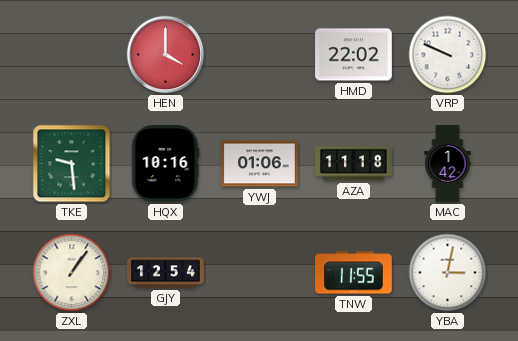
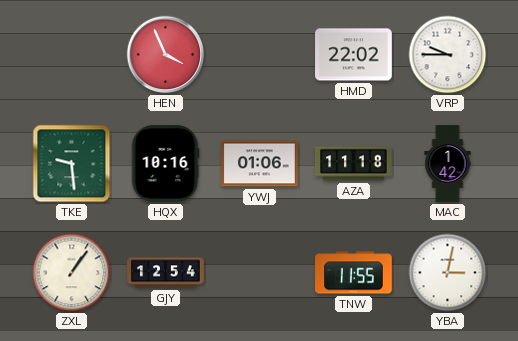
HEN: 4:00 -> 3:56 (166, 55)
VRP: 9:49 -> 9:45 (448, 55)
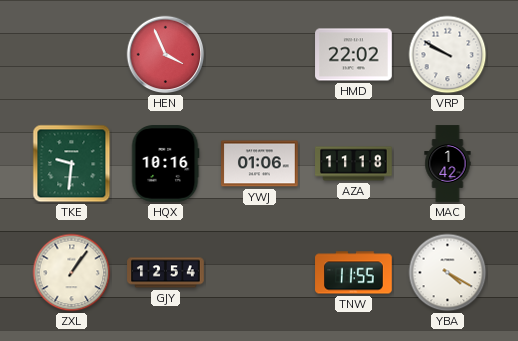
VRP: 9:45 -> 9:50 (448, 55)
TKE: 9:29 -> 9:31 (72, 164)
YBA: 3:02 -> 4:20 (448, 273)
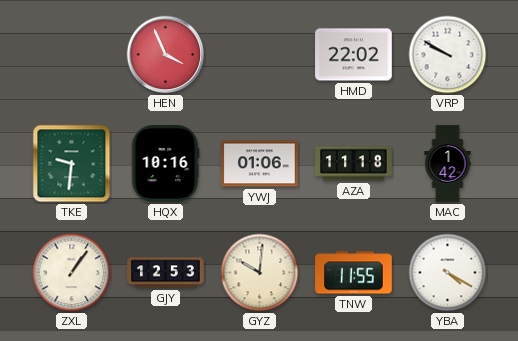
GJY: 12:54 -> 12:53 (166, 273)
GYZ: none -> 10:01 (260, 273)
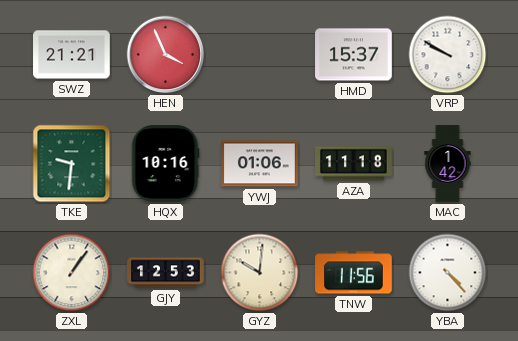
SWZ: none -> 21:21 (72, 55)
HMD: 22:02 -> 15:37 (354, 55)
TNW: 11:55 -> 11:56 (354, 273)
YBA: 4:20 -> 4:23 (448, 273)
